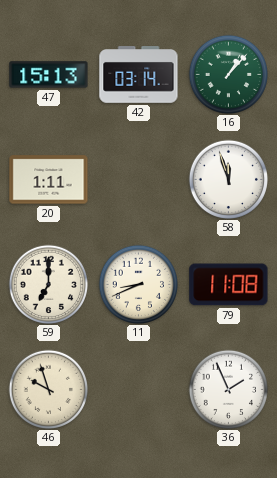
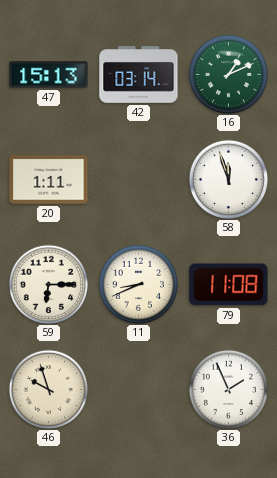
16: 1:07 -> 1:11 (228, 74)
59: 7:00 -> 6:15 (48, 284)
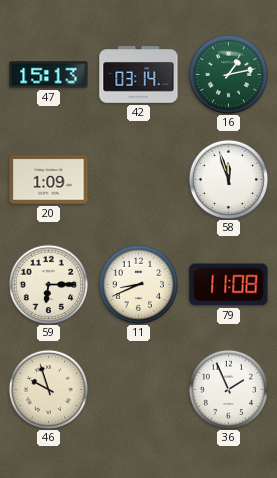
16: 1:11 -> 1:13 (228, 74)
20: 1:11 -> 1:09 (49, 180)
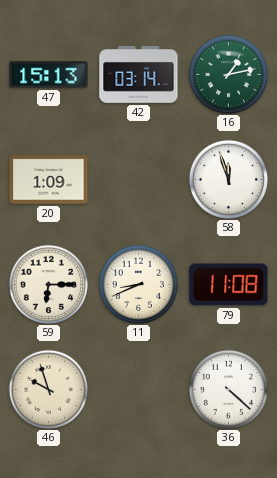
36: 1:56 -> 4:22 (228, 389)
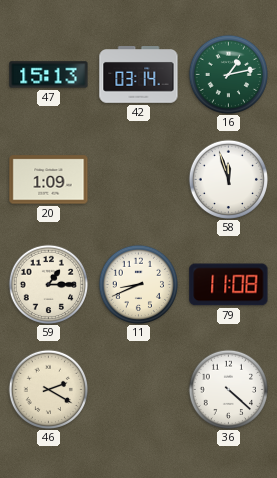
59: 6:15 -> 1:15 (48, 284)
46: 9:57 -> 2:20 (48, 389)
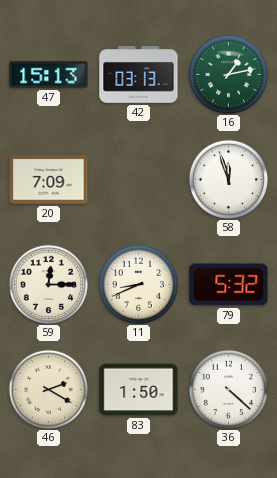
42: 03:14 -> 03:13 (139, 75)
20: 1:09 -> 7:09 (49, 180)
59: 1:15 -> 12:15 (48, 284)
79: 11:08 -> 5:32 (229, 285)
83: none -> 1:50 (139, 390)
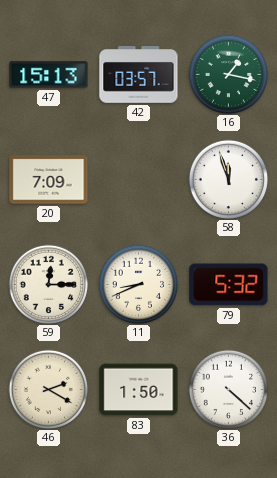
42: 03:13 -> 03:57 (139, 75)
16: 1:13 -> 1:17 (228, 74)
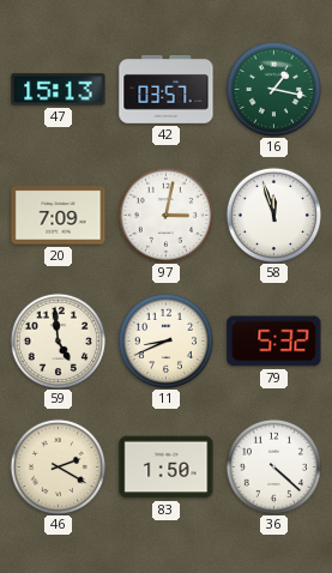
97: none -> 3:02 (165, 215)
59: 12:15 -> 4:59 (58, 340)
